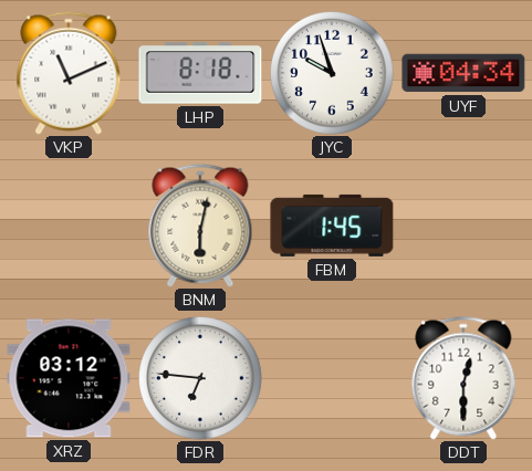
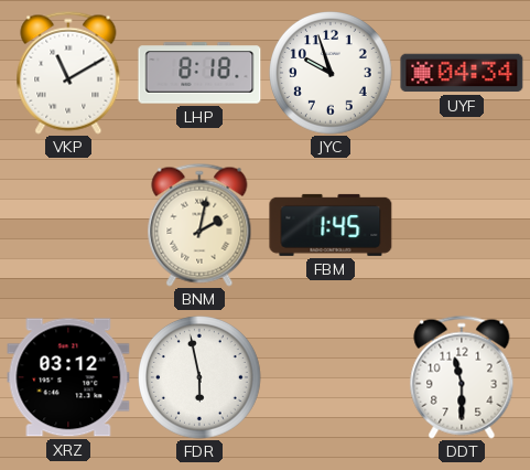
VKP: 11:11 -> 11:10 (68, 73)
BNM: 6:02 -> 2:02 (199, 225)
FDR: 6:46 -> 5:58 (201, 378)
DDT: 12:30 -> 11:30 (462, 377)
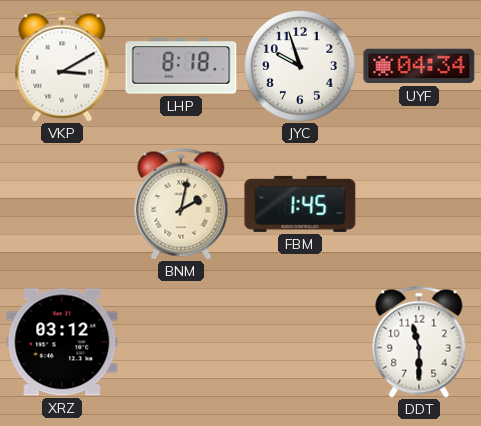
VKP: 11:10 -> 3:10 (62, 66)
FDR: 5:58 -> none (201, 378)
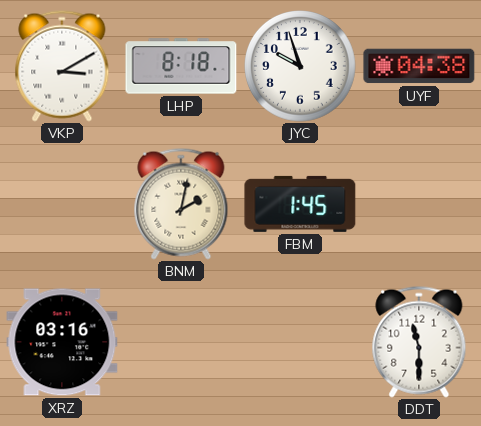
UYF: 04:34 -> 04:38 (419, 66)
XRZ: 03:12 -> 03:16 (62, 342)
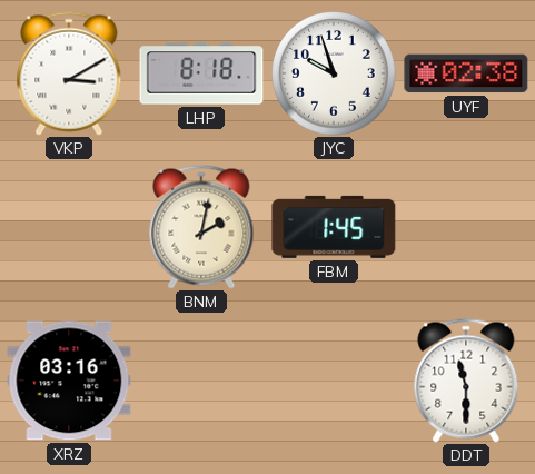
UYF: 04:38 -> 02:38 (466, 73)
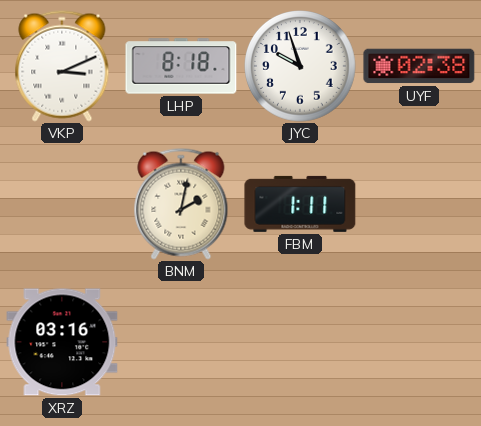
VKP: 3:10 -> 3:11 (62, 66)
FBM: 1:45 -> 1:11 (300, 204)
DDT: 11:30 -> none (466, 381)
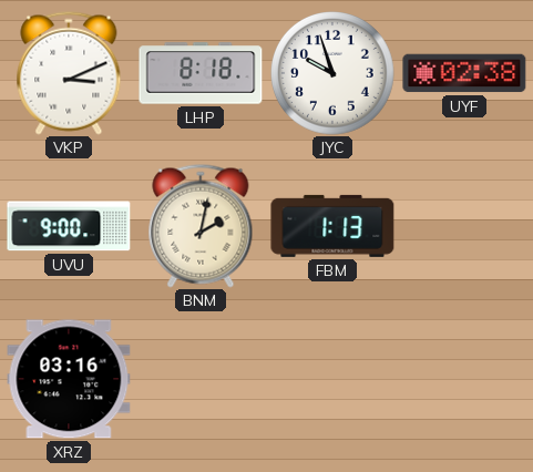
UVU: none -> 9:00 (69, 226)
FBM: 1:11 -> 1:13 (332, 226)
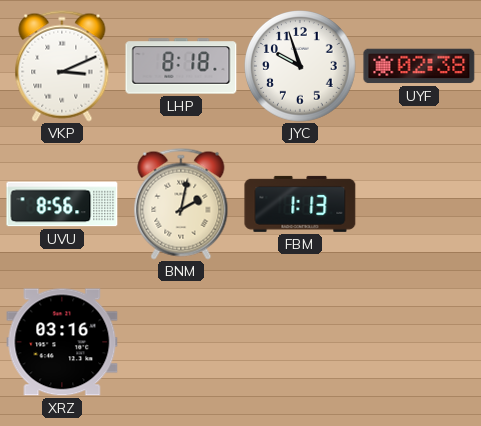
UVU: 9:00 -> 8:56 (62, 204)
